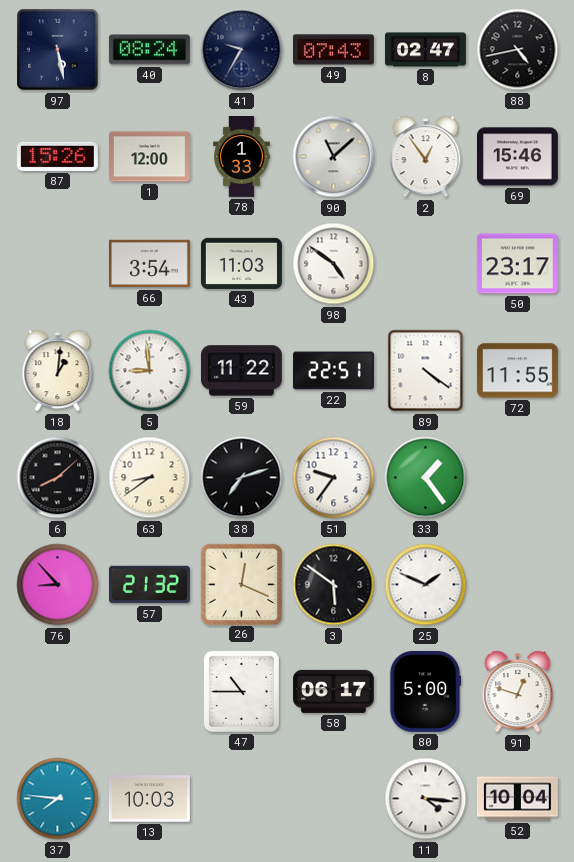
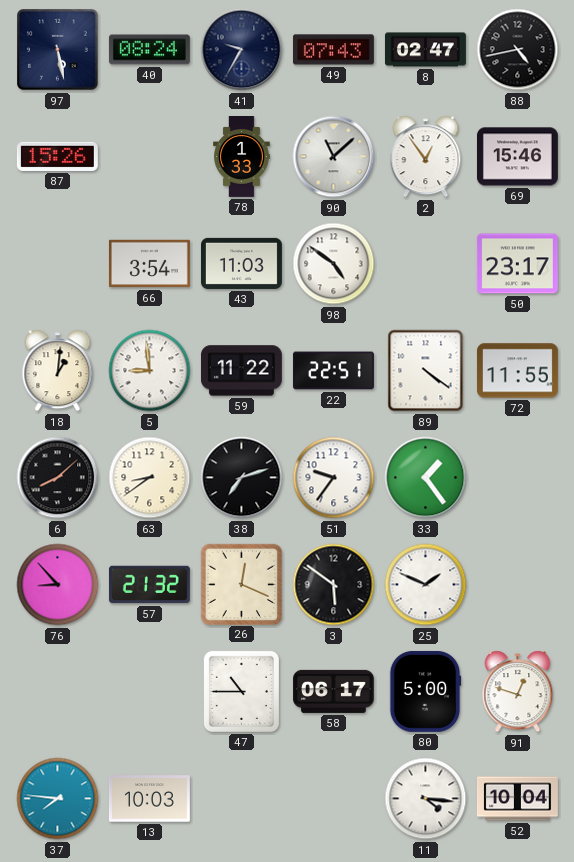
1: 12:00 -> none (149, 157)
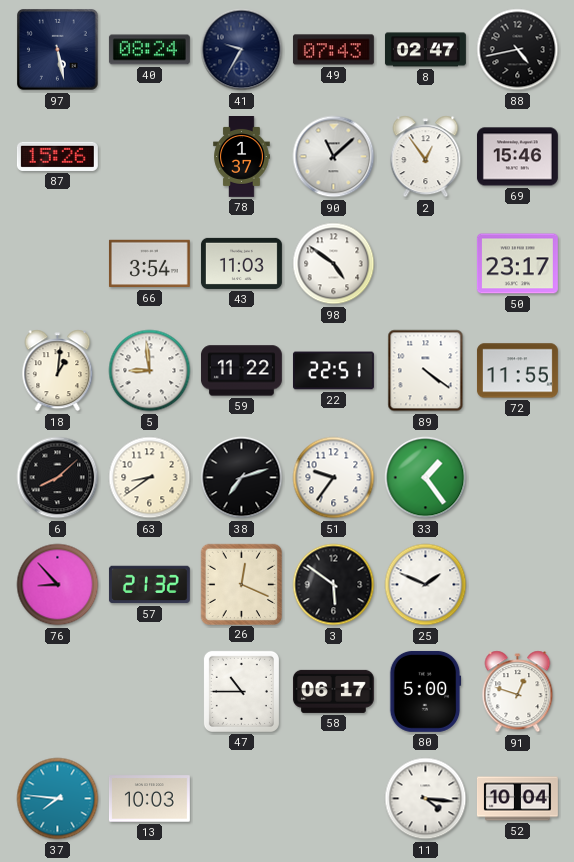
78: 1:33 -> 1:37 (242, 157)
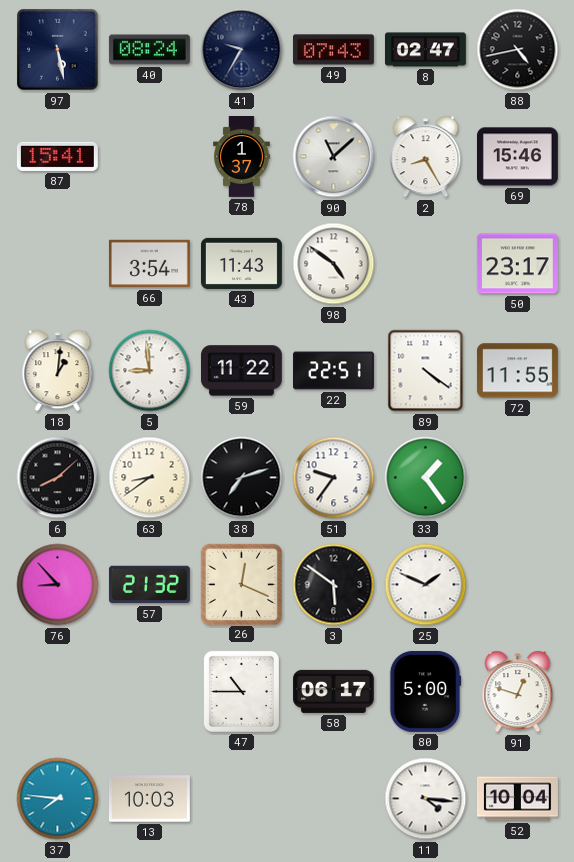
87: 15:26 -> 15:41 (57, 156)
2: 12:54 -> 8:25 (426, 157)
43: 11:03 -> 11:43 (241, 263)
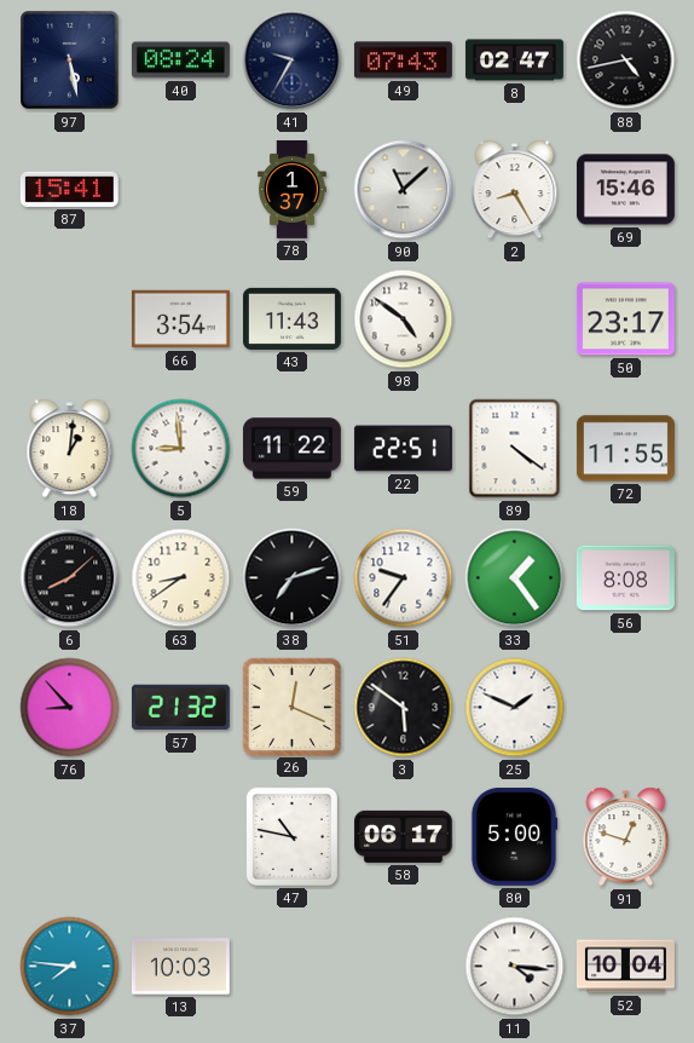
56: none -> 8:08 (625, 578)
47: 10:45 -> 10:47 (291, 836)
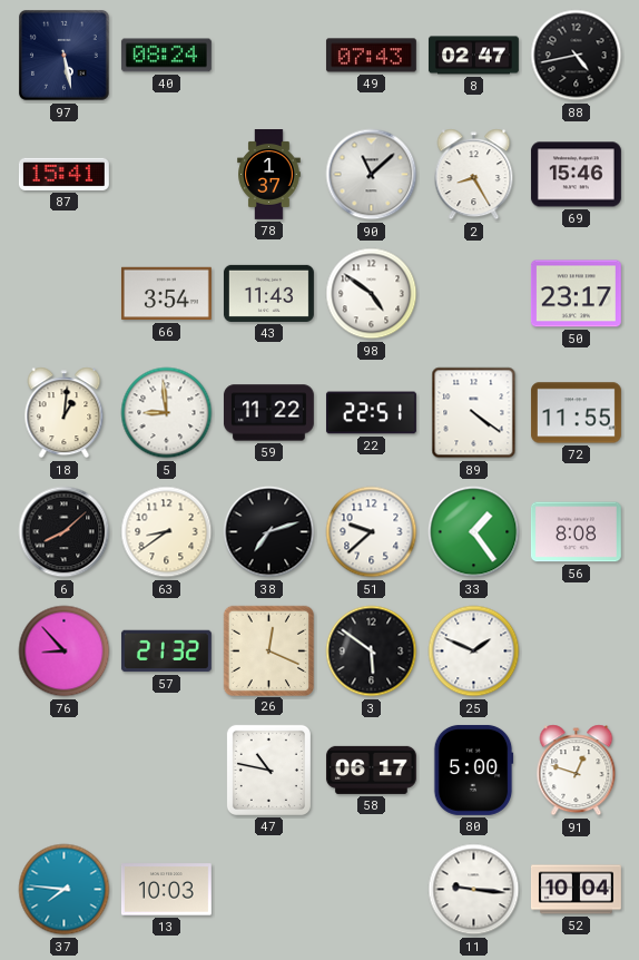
41: 9:35 -> none (293, 60)
51: 9:36 -> 9:38 (372, 532)
11: 4:16 -> 9:16 (474, 890)
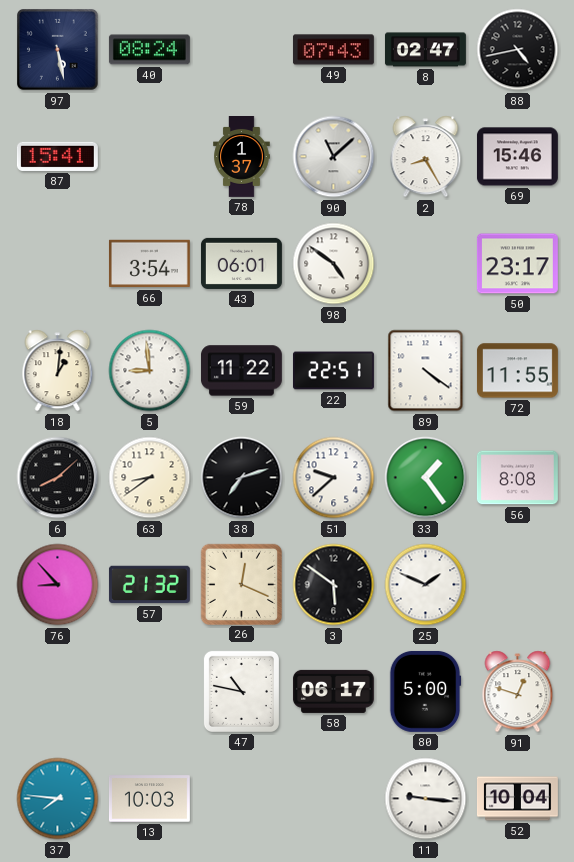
43: 11:43 -> 06:01 (241, 263)
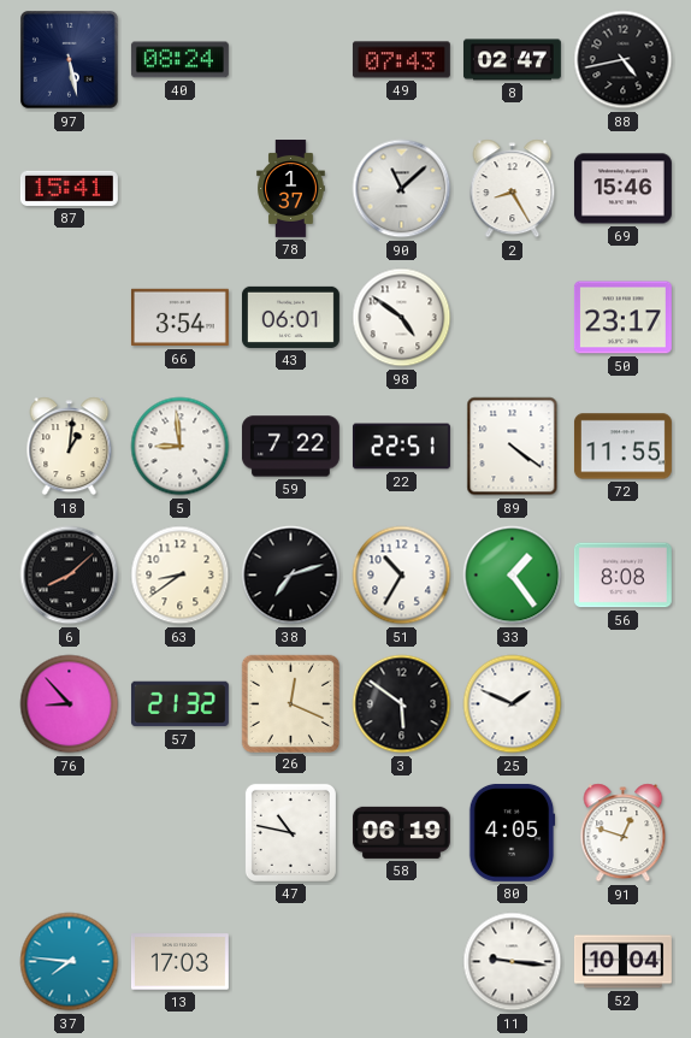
59: 11:22 -> 7:22 (290, 447)
51: 9:38 -> 10:35 (402, 576)
58: 06:17 -> 06:19 (401, 832)
80: 5:00 -> 4:05 (512, 832)
13: 10:03 -> 17:03 (179, 962)
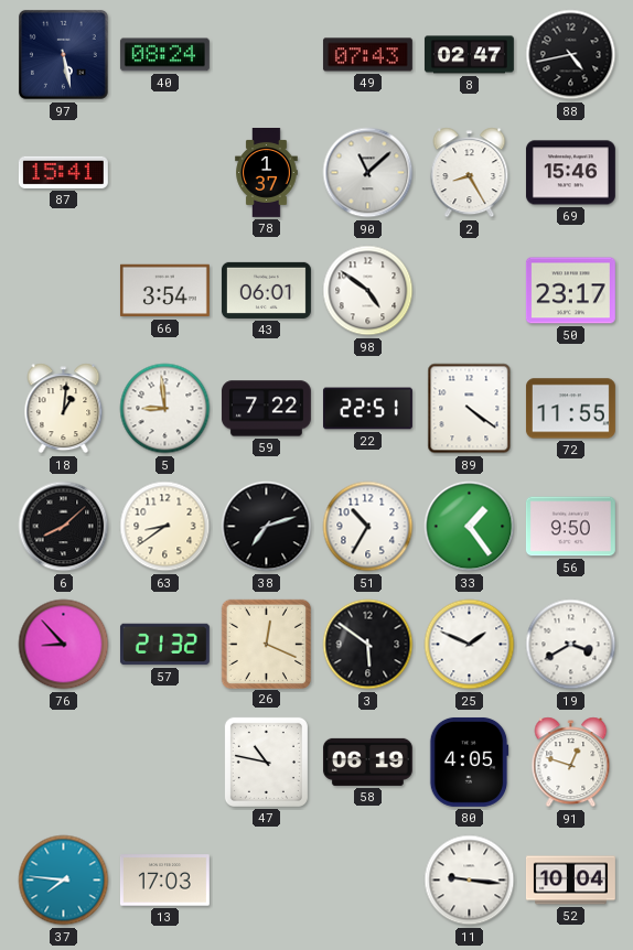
56: 8:08 -> 9:50 (570, 527)
19: none -> 3:40 (571, 645)
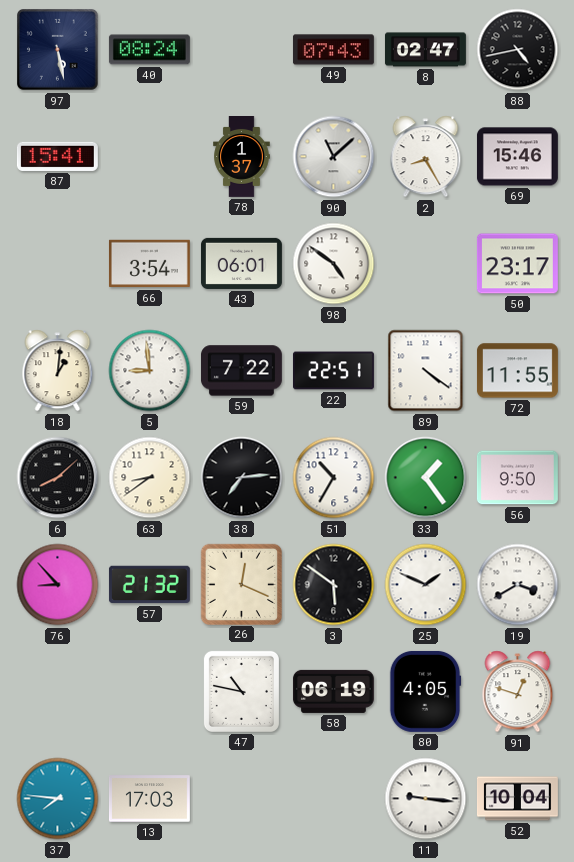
38: 7:12 -> 7:14 (242, 478)
